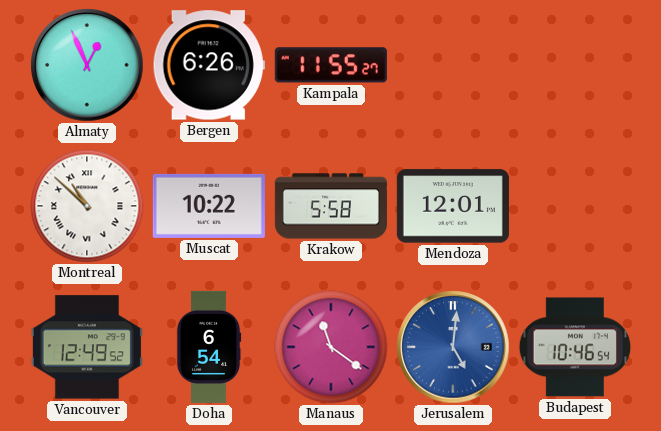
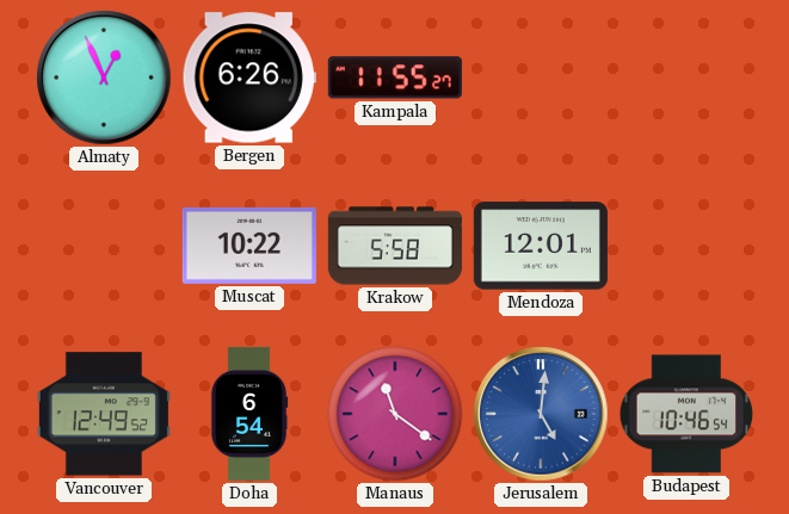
Montreal: 10:52 -> none (87, 206)
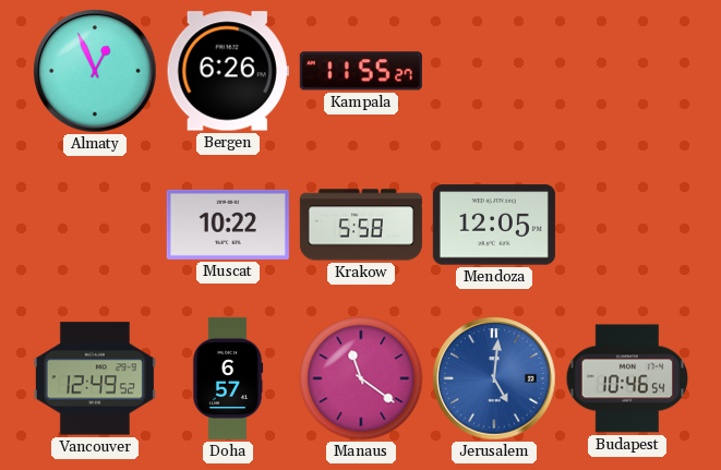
Mendoza: 12:01 -> 12:05 (494, 225)
Doha: 6:54 -> 6:57 (228, 378)
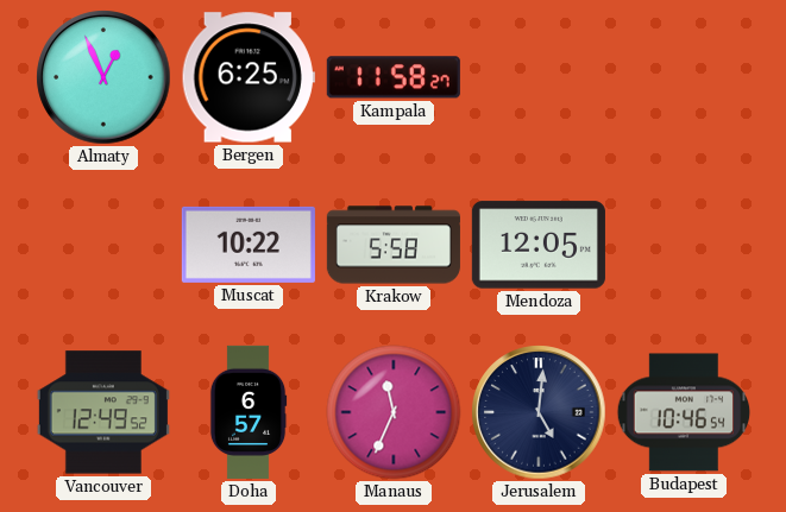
Bergen: 6:26 -> 6:25 (249, 77)
Kampala: 11:55 -> 11:58 (394, 77)
Manaus: 11:21 -> 11:34 (394, 412)
Jerusalem dial: blue -> navy (539, 412)
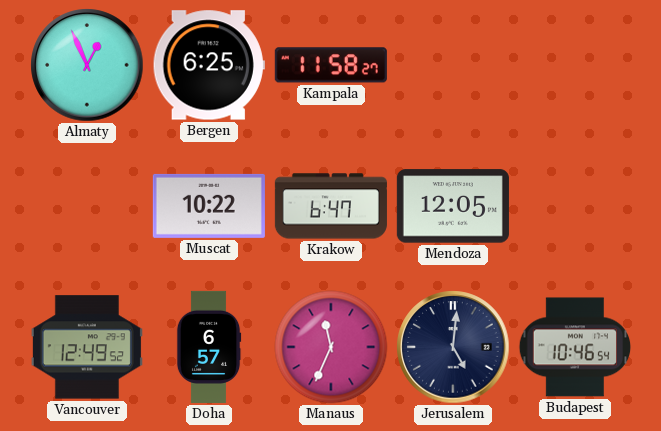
Krakow: 5:58 -> 6:47 (331, 206)
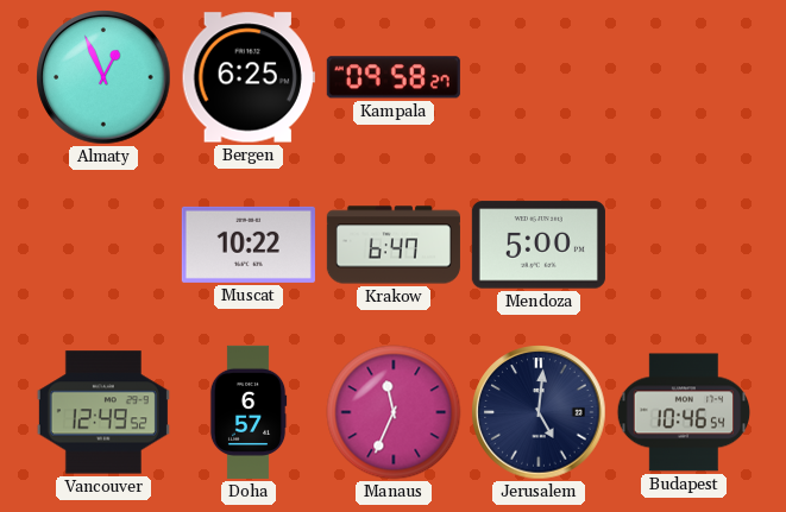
Kampala: 11:58 -> 09:58 (394, 77)
Mendoza: 12:05 -> 5:00 (539, 245)
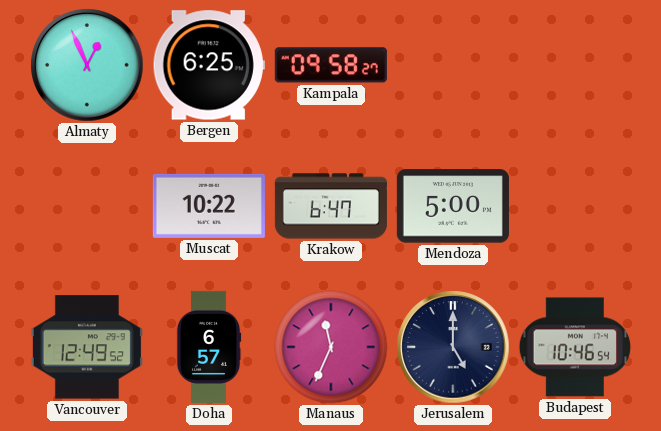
Jerusalem: 5:01 -> 5:00 (453, 347)
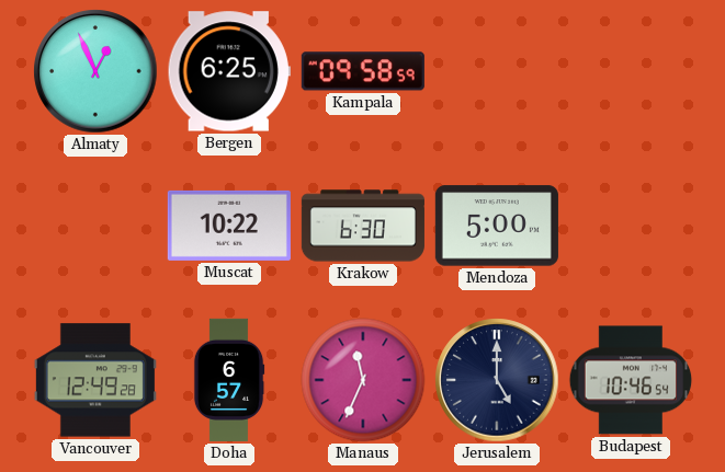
Kampala: 09:58:27 -> 09:58:59 (363, 71)
Krakow: 6:47 -> 6:30 (363, 226)
Vancouver: 12:49:52 -> 12:49:28 (95, 380)
